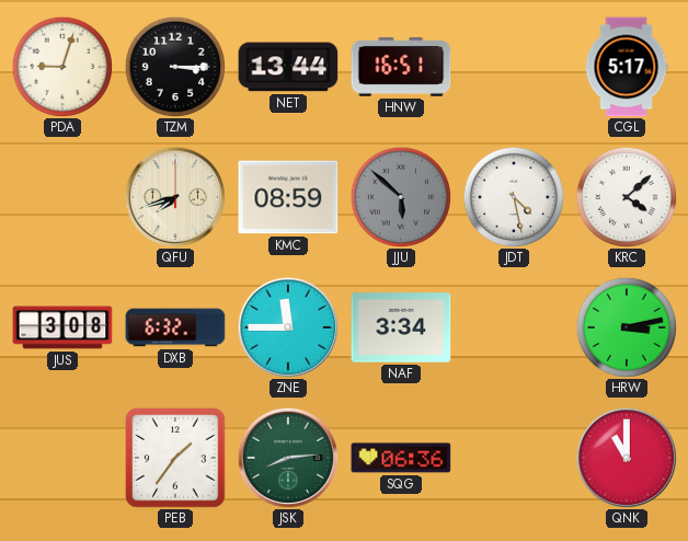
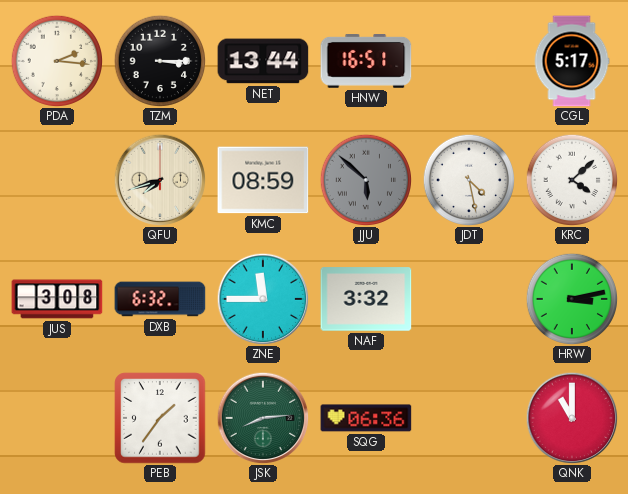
PDA: 9:03 -> 2:16 (56, 60)
NAF: 3:34 -> 3:32 (366, 299)
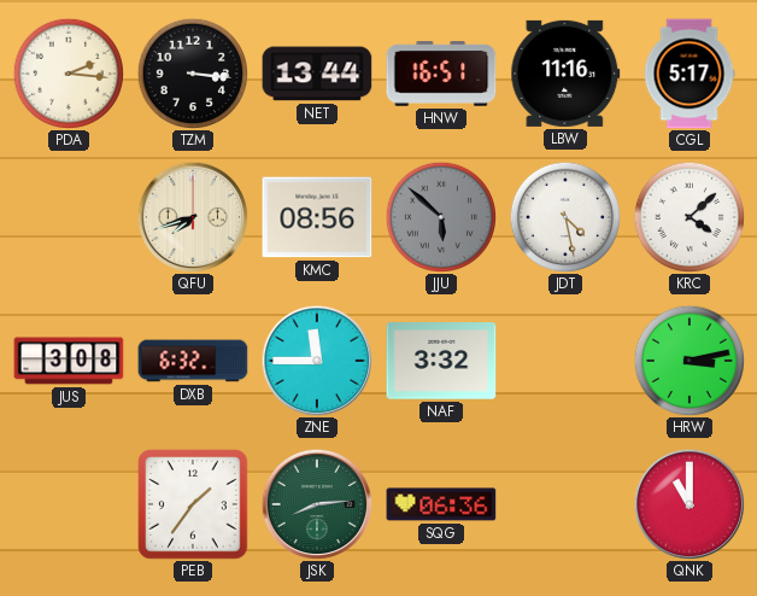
TZM: 3:15 -> 3:16 (192, 72)
LBW: none -> 11:16 (565, 74)
KMC: 08:59 -> 08:56 (317, 217)
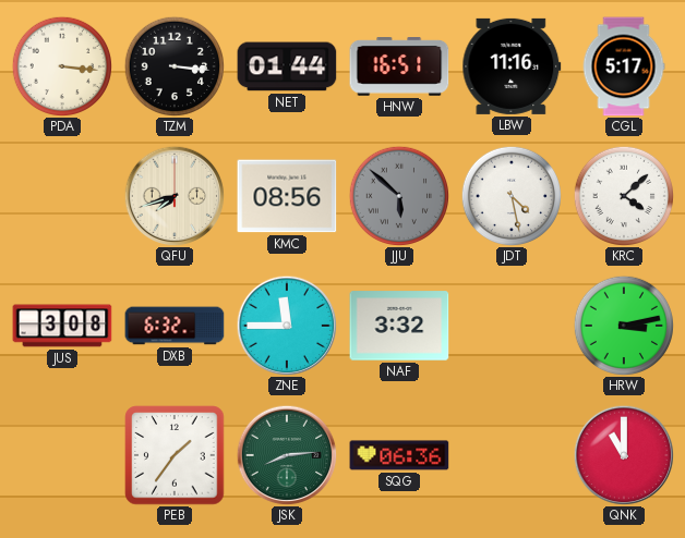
PDA: 2:16 -> 3:16 (61, 65)
NET: 13:44 -> 01:44 (287, 66)
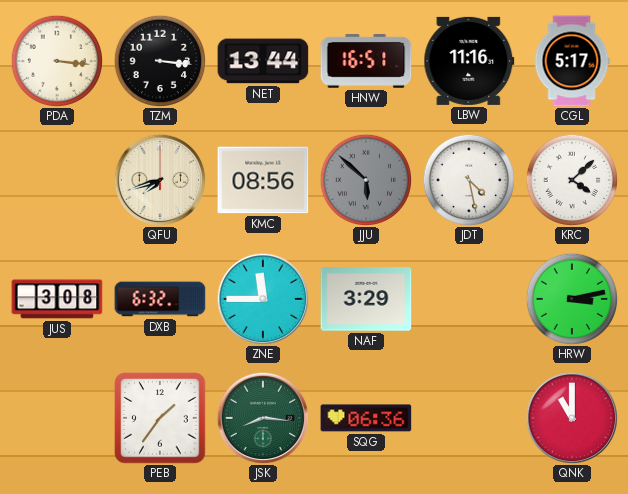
NET: 01:44 -> 13:44 (263, 61)
NAF: 3:32 -> 3:29 (366, 299)
JSK: 8:14 -> 8:16 (263, 418)
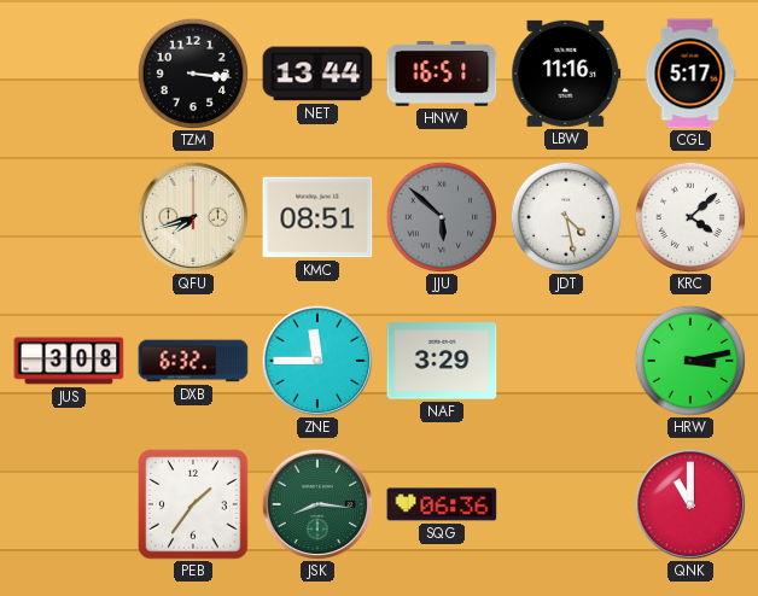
PDA: 3:16 -> none (56, 60)
KMC: 08:56 -> 08:51 (317, 217)
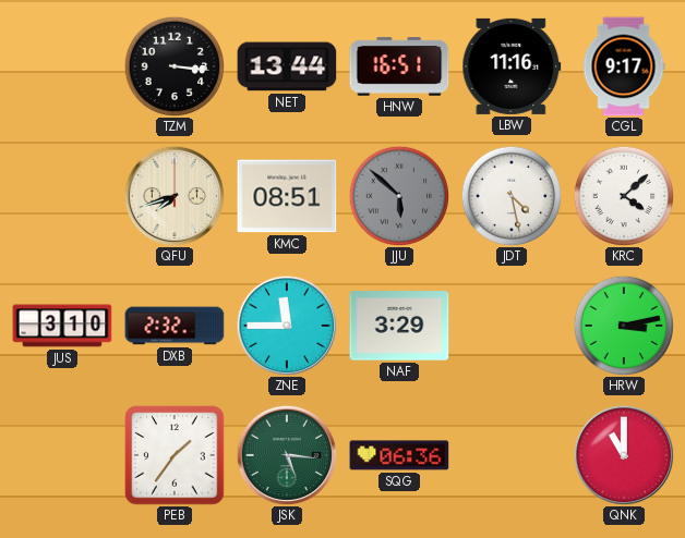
CGL: 5:17 -> 9:17 (624, 66)
JUS: 3:08 -> 3:10 (62, 326)
DXB: 6:32 -> 2:32 (175, 326)
JSK: 8:16 -> 5:16 (287, 455)
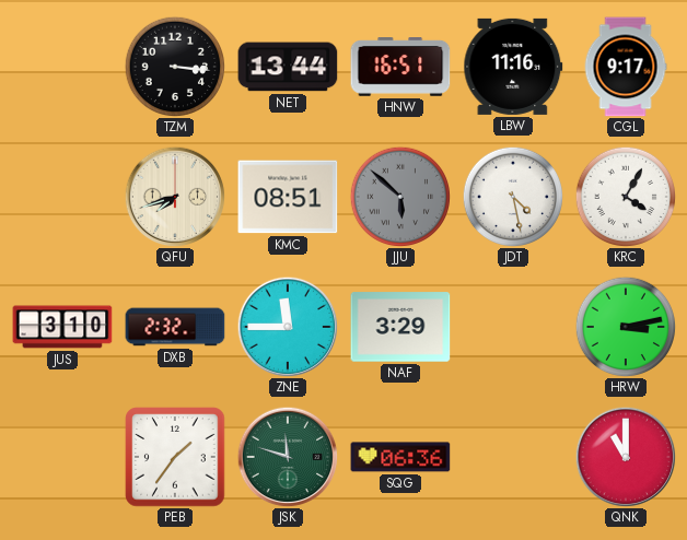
KRC: 4:08 -> 4:05 (625, 196)
JSK: 5:16 -> 11:48 (288, 457)
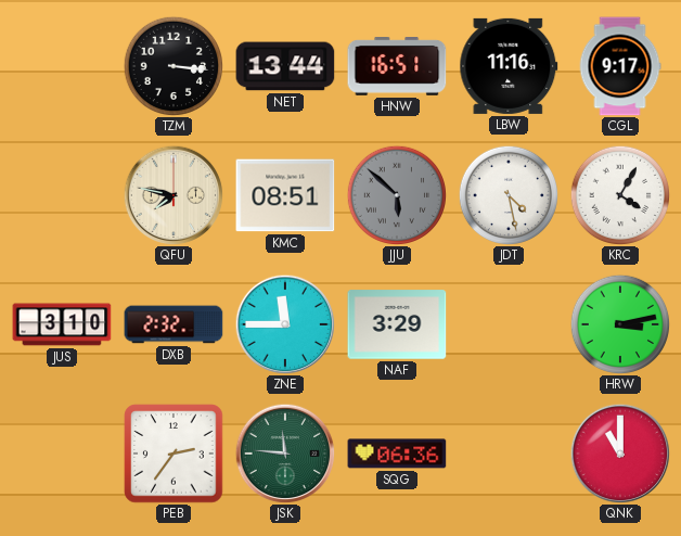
QFU: 7:42 -> 7:47 (174, 195)
PEB: 1:36 -> 2:36 (174, 454)
JSK: 11:48 -> 11:46 (285, 454)
